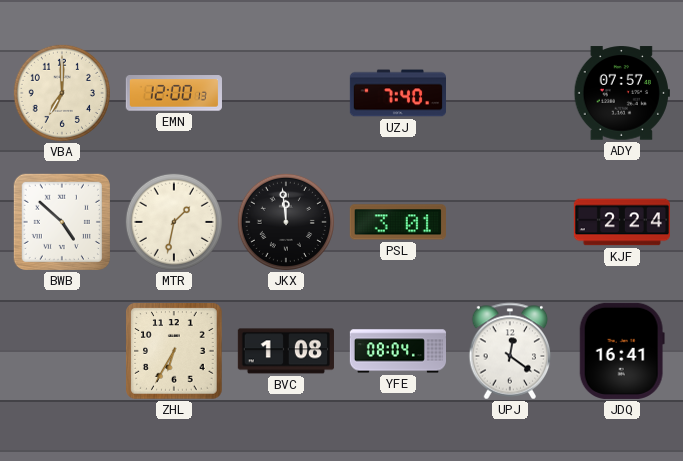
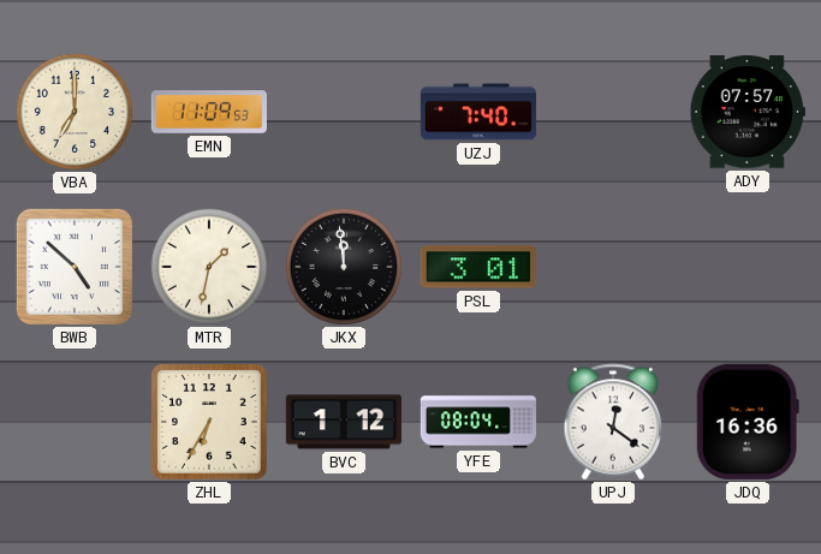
EMN: 12:00 -> 11:09 (209, 112)
KJF: 2:24 -> none (621, 222)
BVC: 1:08 -> 1:12 (344, 422)
JDQ: 16:41 -> 16:36 (748, 422)
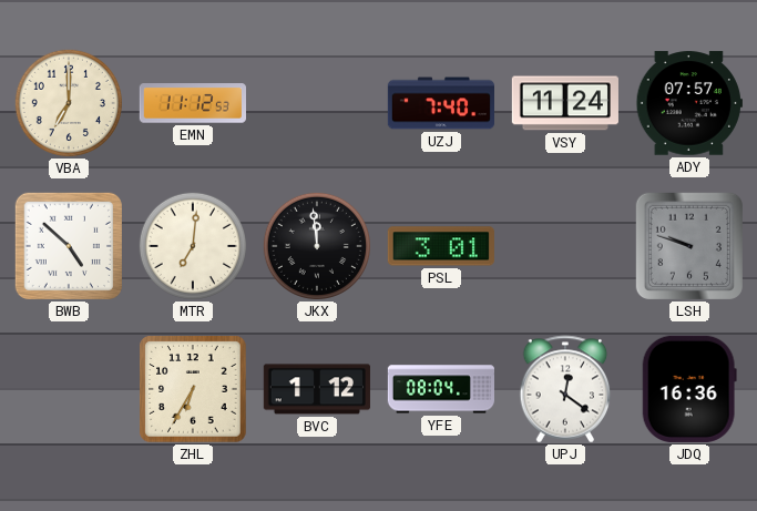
EMN: 11:09 -> 11:12 (193, 103)
VSY: none -> 11:24 (565, 103)
MTR: 1:32 -> 7:01 (193, 246)
LSH: none -> 9:48 (689, 246)
